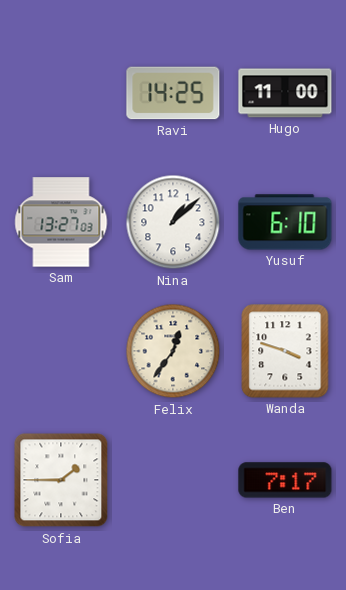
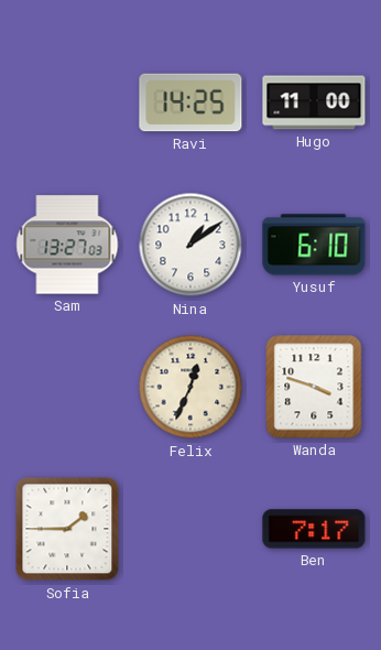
Nina: 1:08 -> 1:09 (190, 245)
Felix: 12:36 -> 12:34 (190, 387)
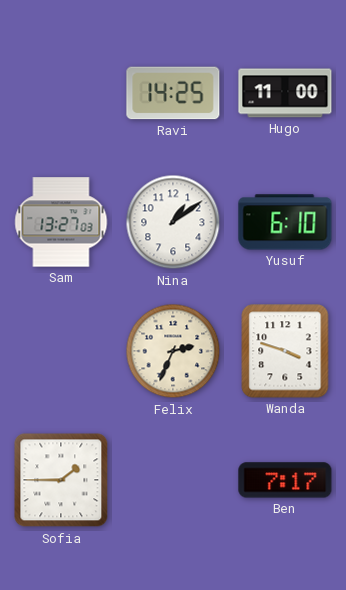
Felix: 12:34 -> 2:34 (173, 351)
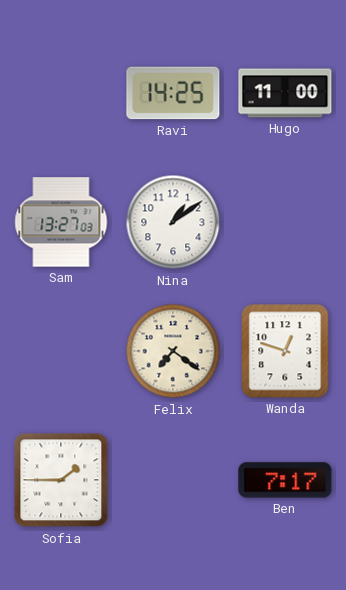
Yusuf: 6:10 -> none (285, 222)
Felix: 2:34 -> 7:21 (173, 351)
Wanda: 3:48 -> 12:48 (285, 351)
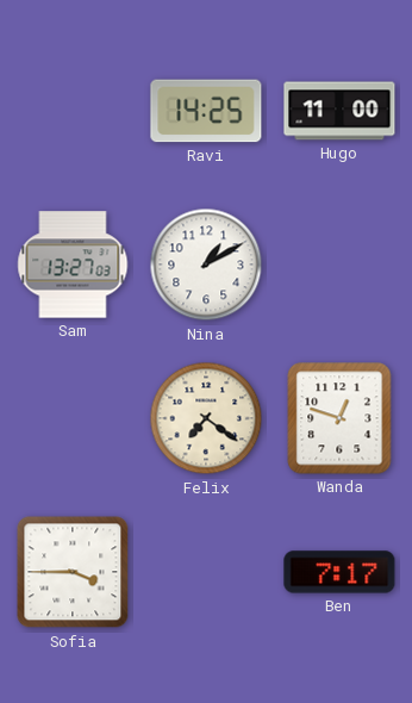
Nina: 1:09 -> 1:10 (206, 265)
Sofia: 1:45 -> 3:45 (73, 572)
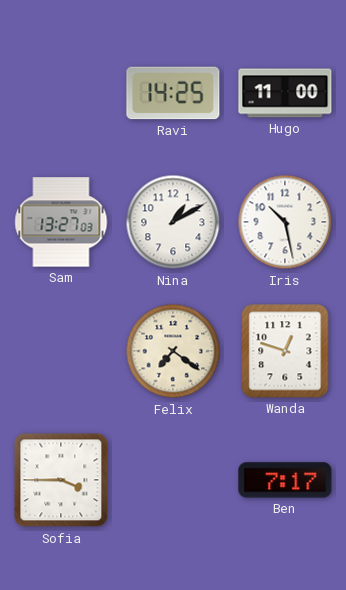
Iris: none -> 10:28 (285, 222)
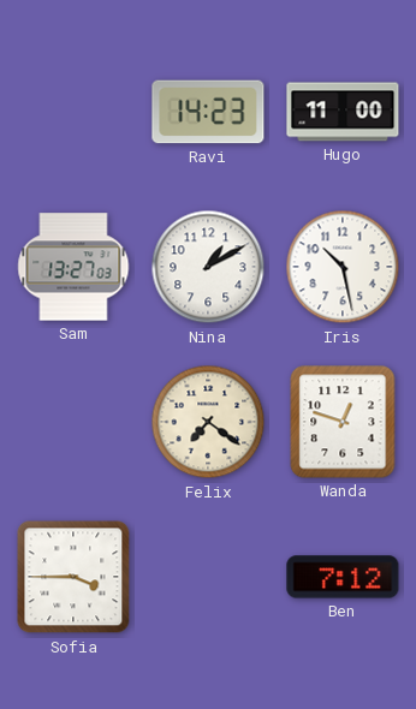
Ravi: 14:25 -> 14:23 (208, 112)
Ben: 7:17 -> 7:12 (343, 577)
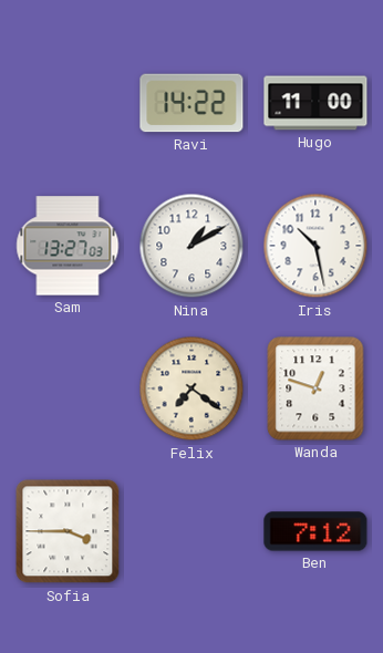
Ravi: 14:23 -> 14:22 (191, 103)
